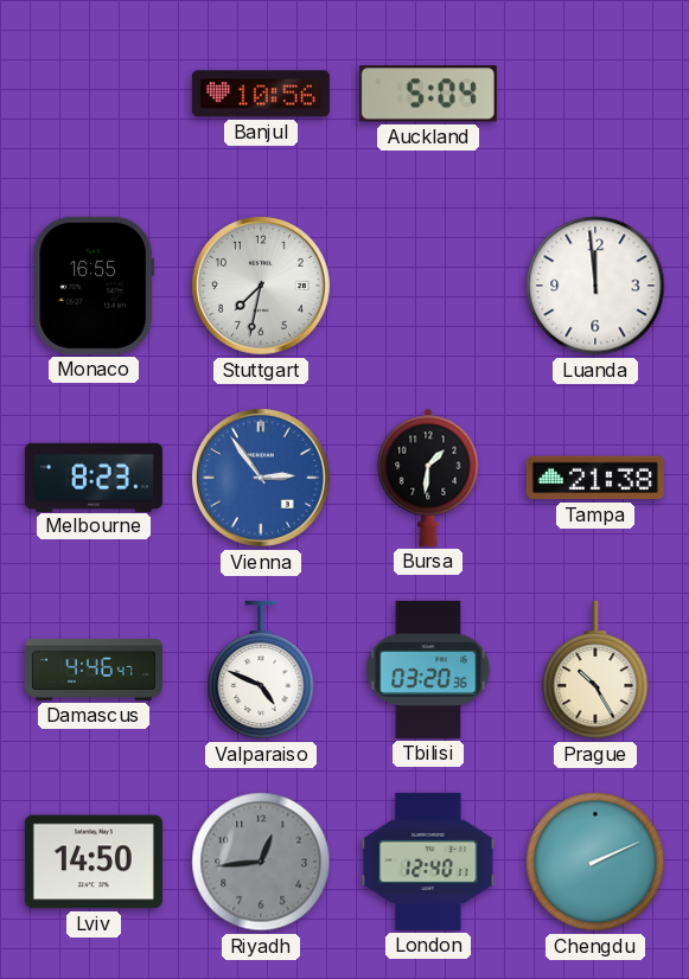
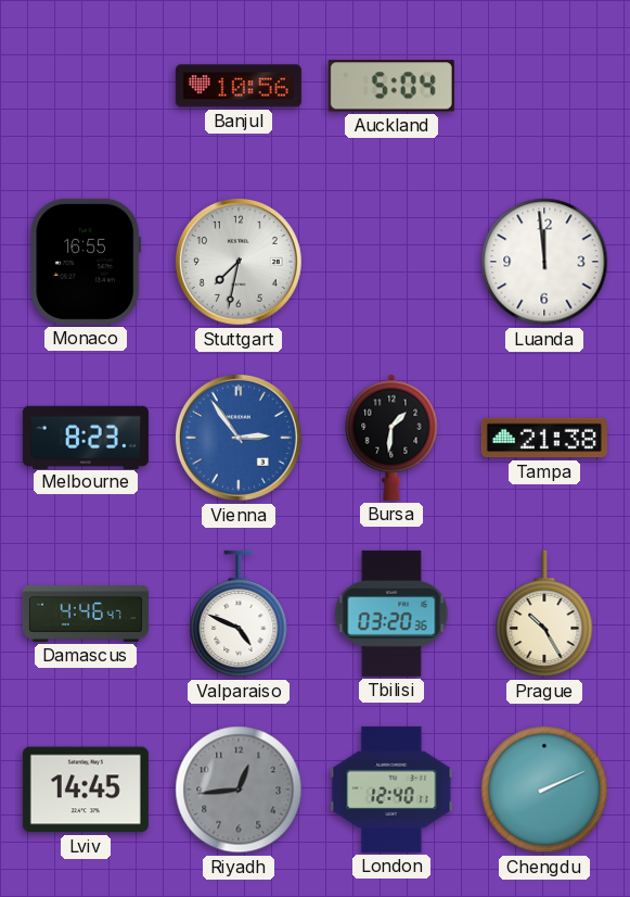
Lviv: 14:50 -> 14:45 (86, 789)
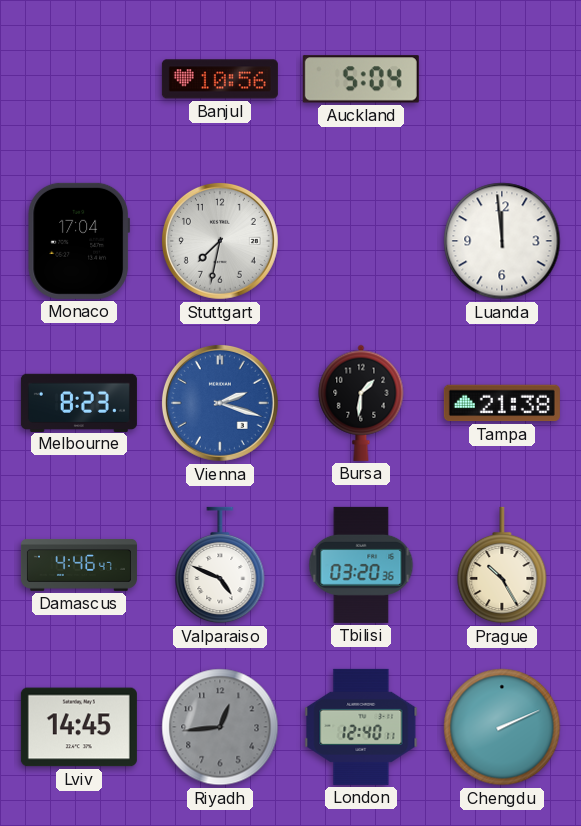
Monaco: 16:55 -> 17:04 (79, 241)
Vienna: 2:54 -> 2:18 (220, 403)
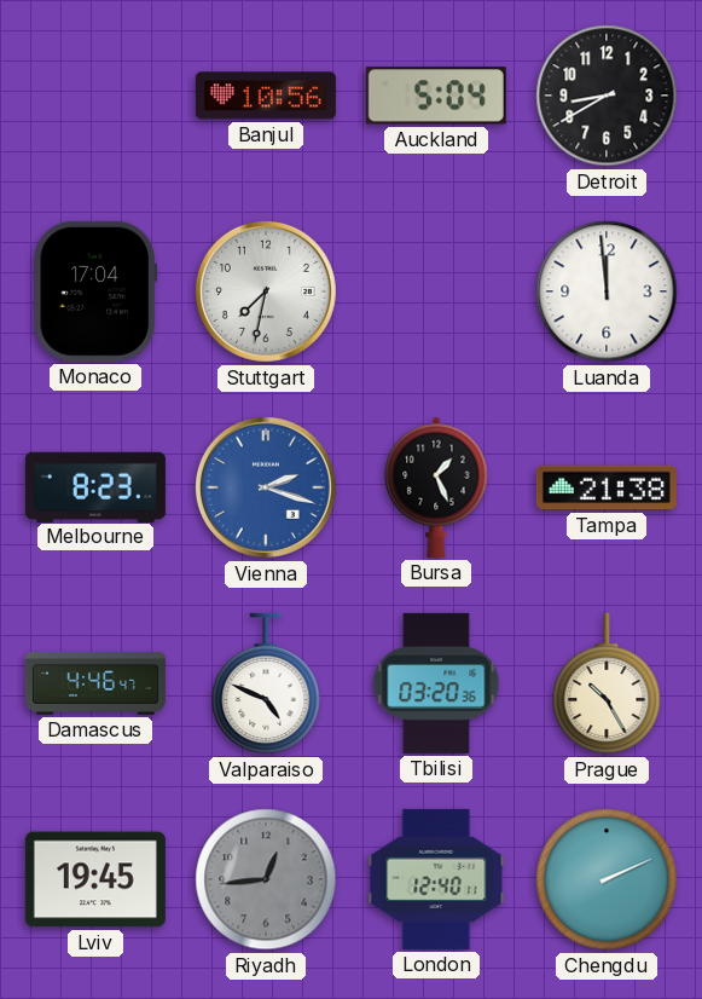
Detroit: none -> 8:40 (607, 96)
Bursa: 1:31 -> 1:26 (436, 487)
Lviv: 14:45 -> 19:45 (95, 879)
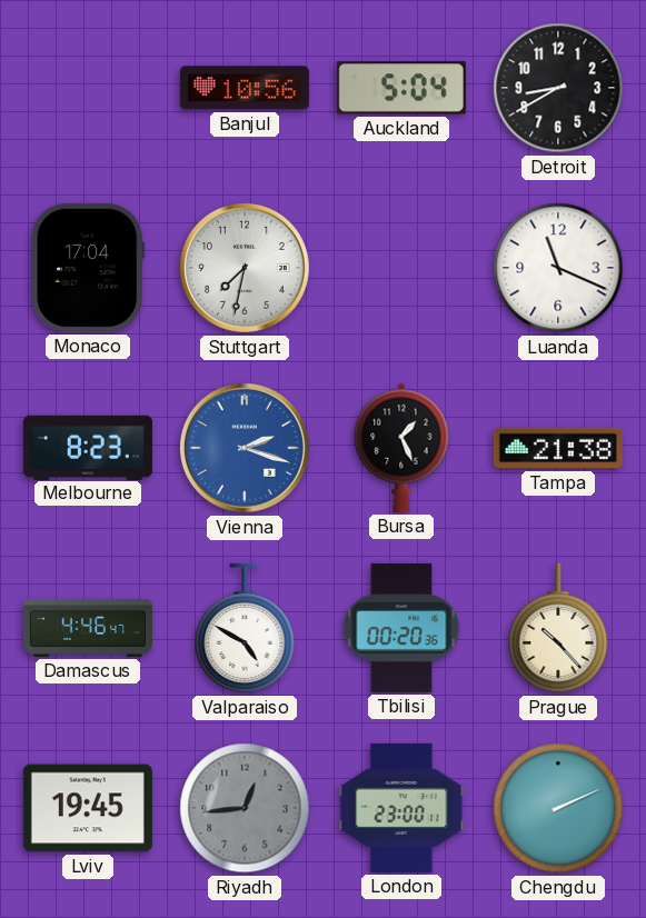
Luanda: 11:59 -> 11:19 (558, 268)
Valparaiso: 4:49 -> 4:50 (245, 628)
Tbilisi: 03:20 -> 00:20 (401, 628)
Prague: 10:25 -> 10:23 (558, 628)
London: 12:40 -> 23:00 (401, 808)
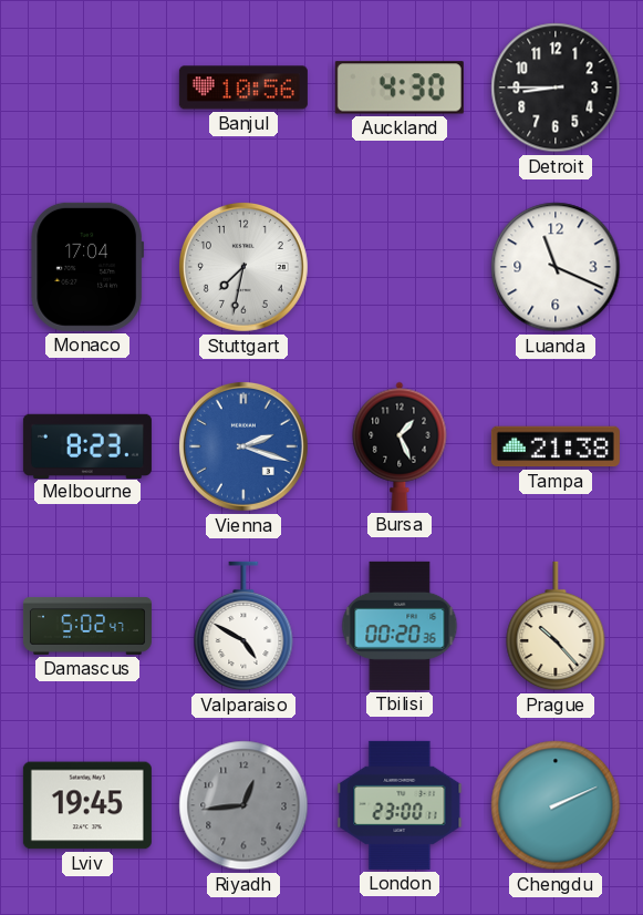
Auckland: 5:04 -> 4:30 (400, 88)
Detroit: 8:40 -> 8:45 (556, 88)
Damascus: 4:46 -> 5:02 (87, 627)
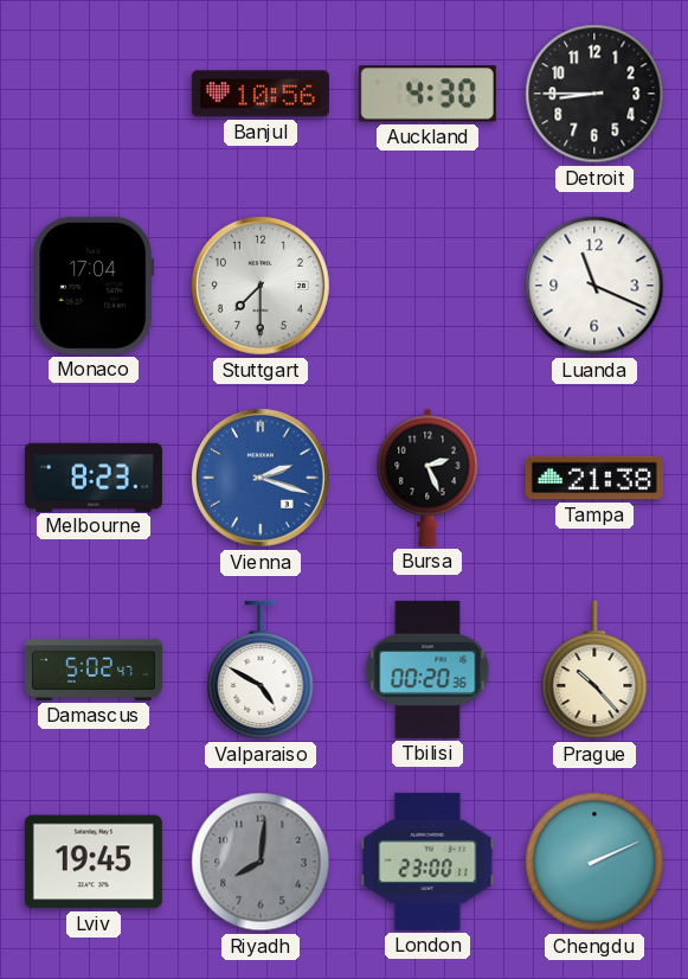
Stuttgart: 7:32 -> 7:30 (261, 286)
Bursa: 1:26 -> 2:26 (427, 478)
Riyadh: 12:44 -> 8:01 (261, 862)
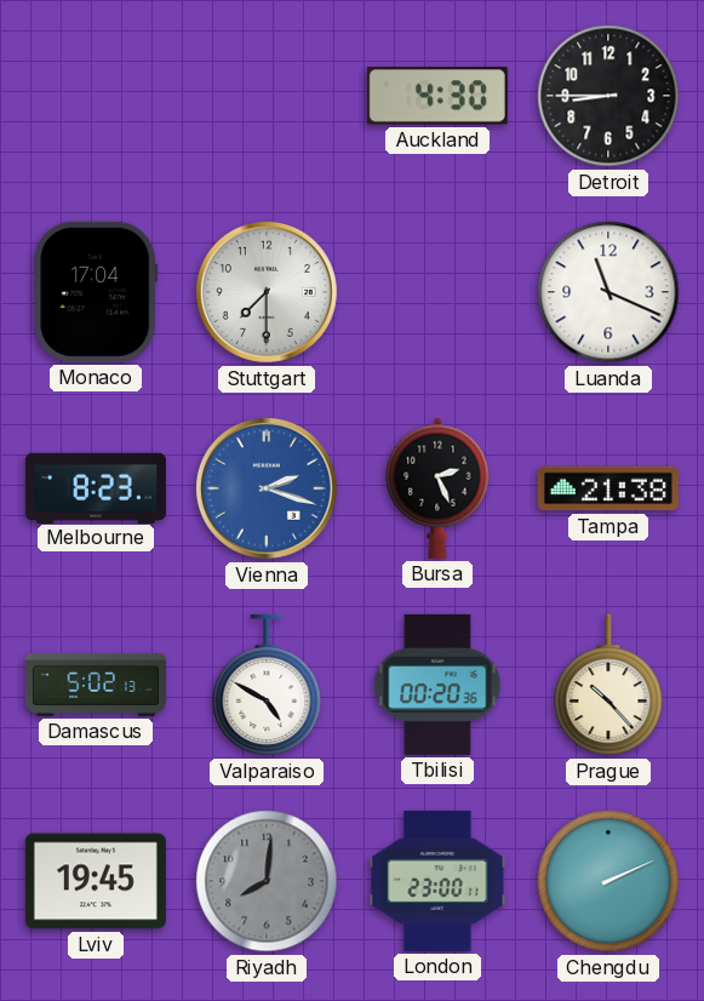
Banjul: 10:56 -> none (261, 94)
Damascus: 5:02:47 -> 5:02:13 (96, 686)
